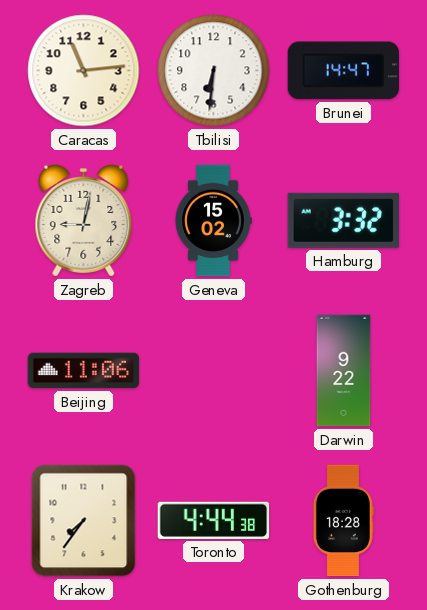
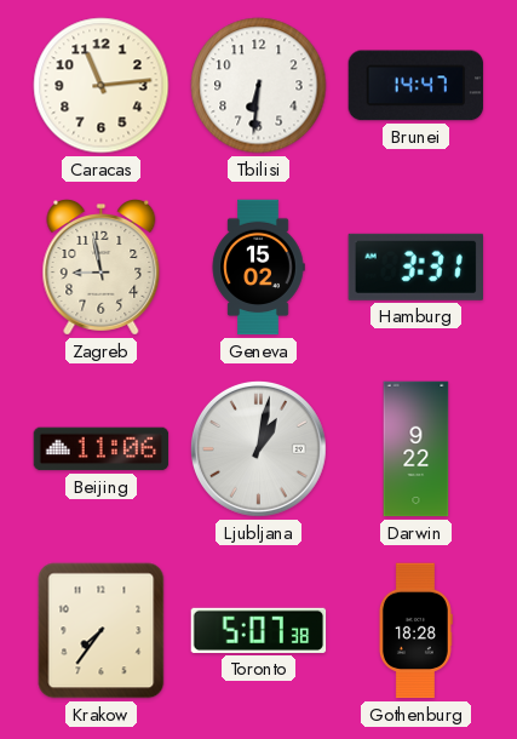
Zagreb: 9:02 -> 8:58 (102, 268)
Hamburg: 3:32 -> 3:31 (415, 267)
Ljubljana: none -> 1:02 (259, 449)
Toronto: 4:44 -> 5:07 (259, 630)
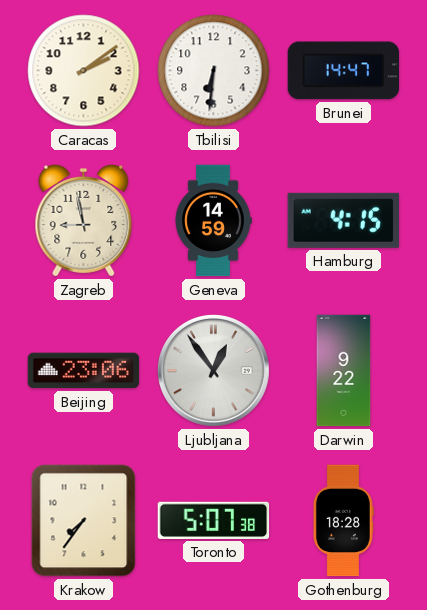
Caracas: 11:14 -> 2:09 (84, 71)
Geneva: 15:02 -> 14:59 (213, 221)
Hamburg: 3:31 -> 4:15 (343, 220)
Beijing: 11:06 -> 23:06 (84, 371)
Ljubljana: 1:02 -> 12:54 (214, 371)
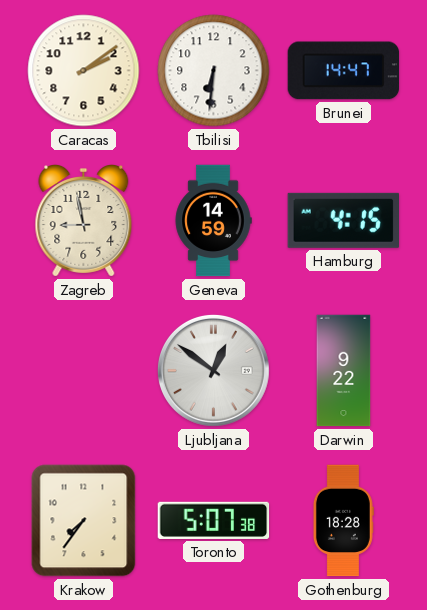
Beijing: 23:06 -> none (84, 371)
Ljubljana: 12:54 -> 12:51 (214, 371)
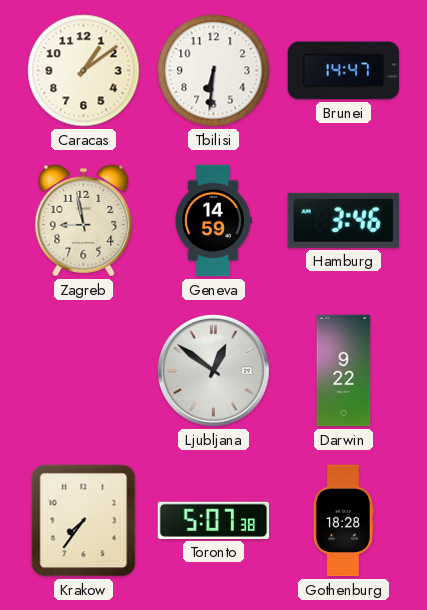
Caracas: 2:09 -> 1:09 (84, 71)
Hamburg: 4:15 -> 3:46 (343, 220)
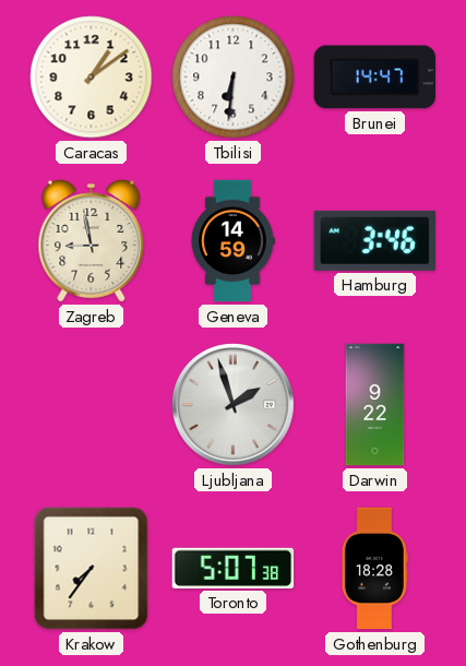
Ljubljana: 12:51 -> 1:57 (234, 405)
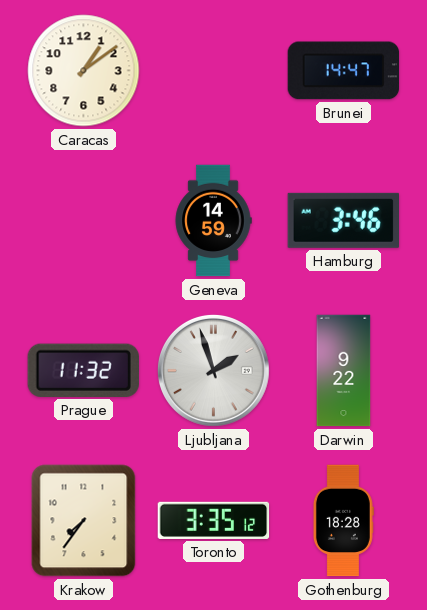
Tbilisi: 6:31 -> none (234, 78)
Zagreb: 8:58 -> none (92, 241)
Prague: none -> 11:32 (83, 370)
Toronto: 5:07 -> 3:35 (214, 520)
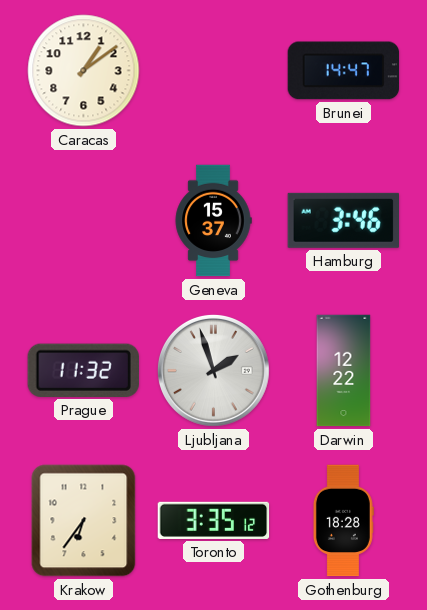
Geneva: 14:59 -> 15:37 (213, 221)
Darwin: 9:22 -> 12:22 (344, 371)
Krakow: 7:36 -> 6:36 (84, 521)
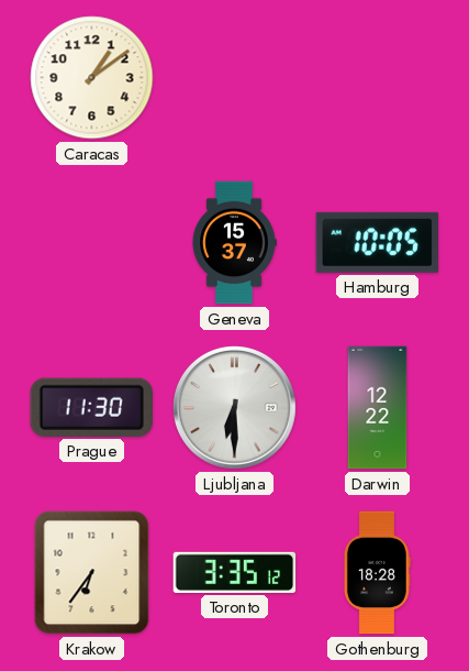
Brunei: 14:47 -> none (344, 71)
Hamburg: 3:46 -> 10:05 (377, 242)
Prague: 11:32 -> 11:30 (91, 407)
Ljubljana: 1:57 -> 6:30 (235, 408)
